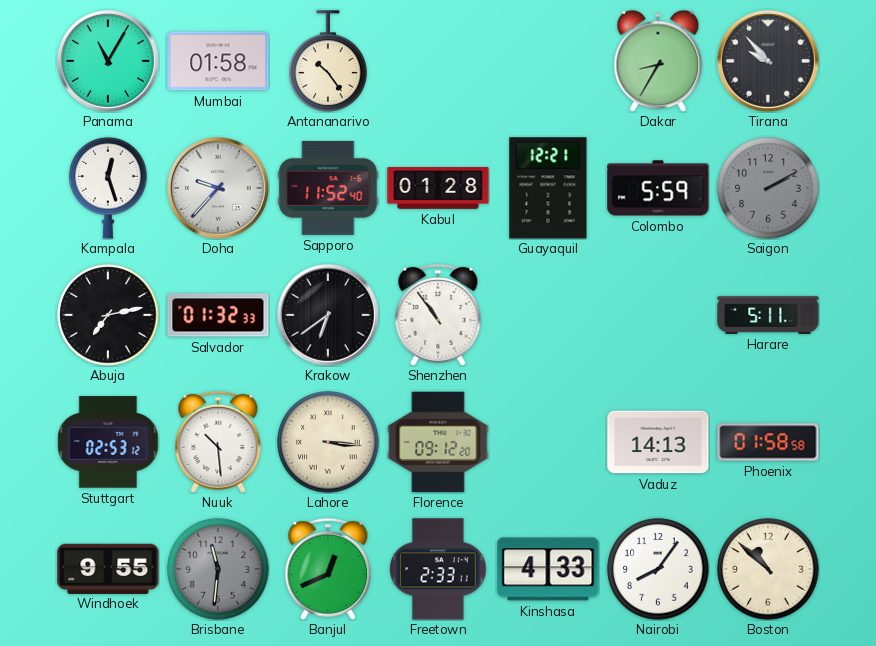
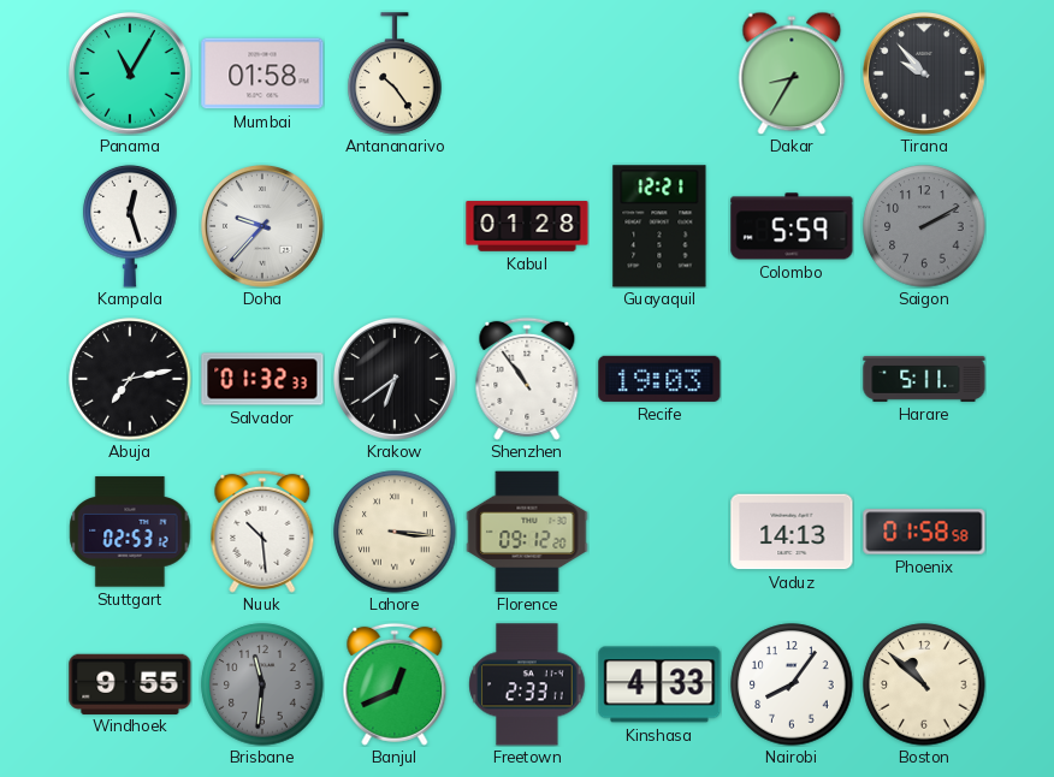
Sapporo: 11:52 -> none (328, 188)
Recife: none -> 19:03 (659, 379)
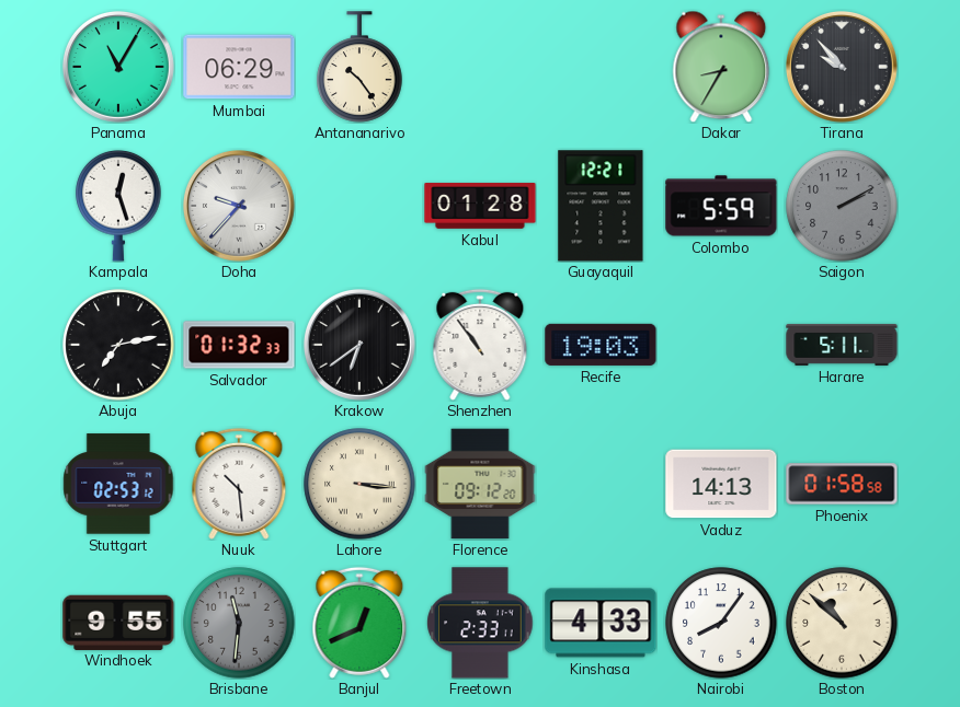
Mumbai: 01:58 -> 06:29 (239, 67)
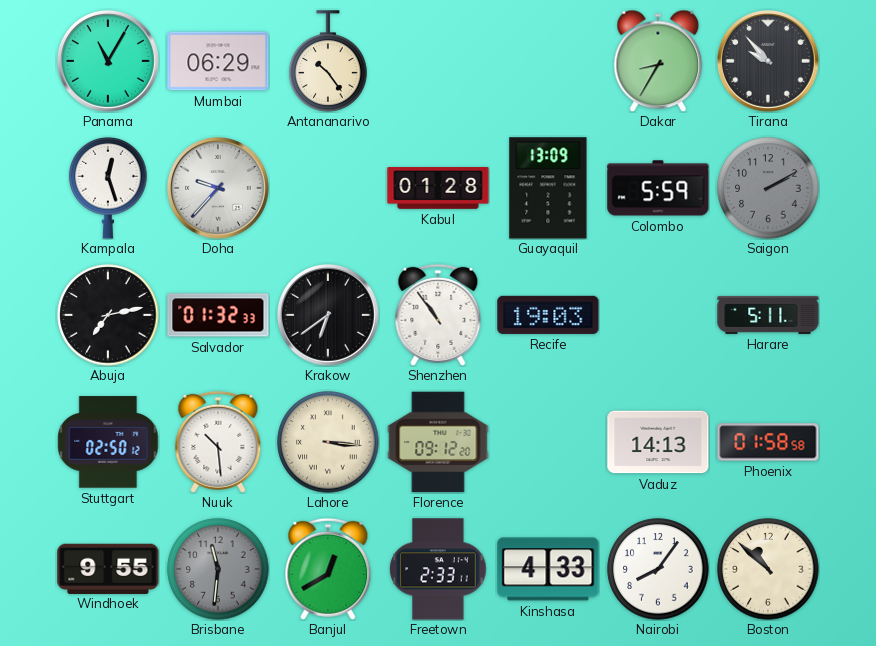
Guayaquil: 12:21 -> 13:09 (548, 188)
Stuttgart: 02:53 -> 02:50 (108, 442)
Banjul: 12:41 -> 12:40 (328, 569)
